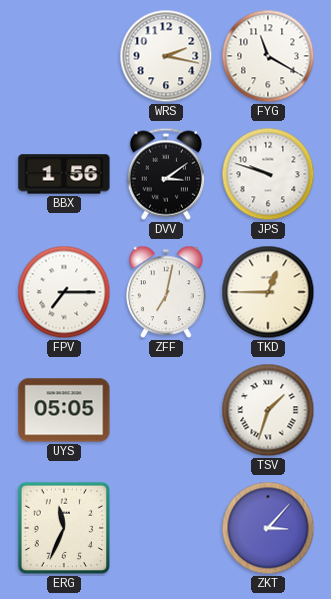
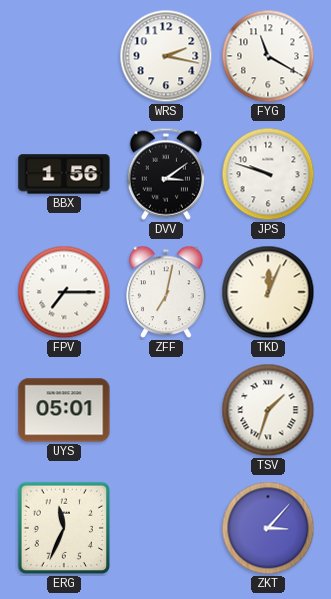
TKD: 12:45 -> 12:04 (268, 292)
UYS: 05:05 -> 05:01 (64, 410)
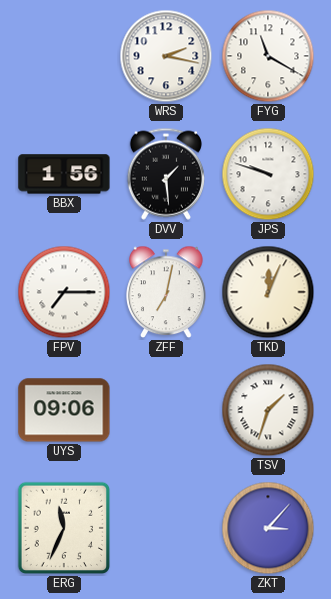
DVV: 3:09 -> 1:29 (166, 174)
UYS: 05:01 -> 09:06 (64, 410)
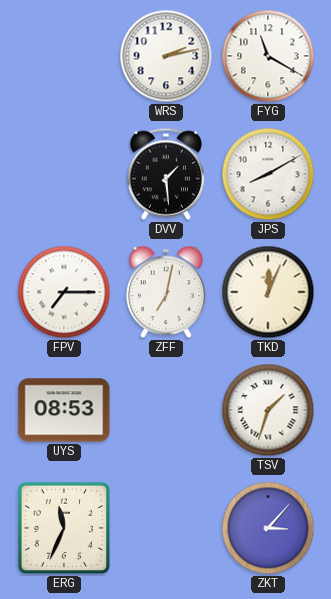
WRS: 2:17 -> 2:13 (166, 56)
BBX: 1:56 -> none (64, 174)
JPS: 9:48 -> 8:10 (268, 174)
UYS: 09:06 -> 08:53 (64, 410)
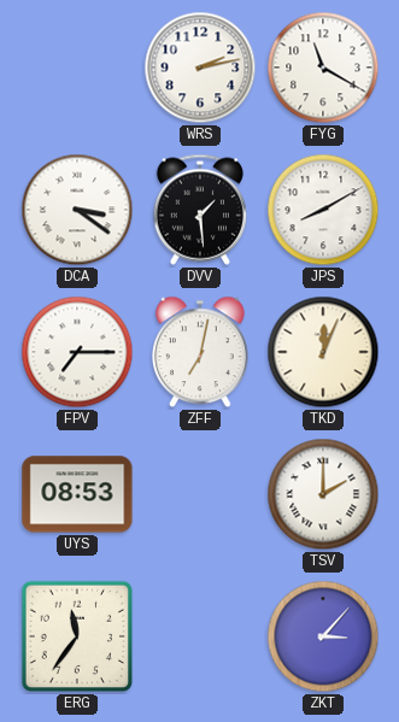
DCA: none -> 3:21 (77, 210)
TSV: 1:33 -> 2:00 (323, 494)
ERG: 11:34 -> 11:36 (77, 636)
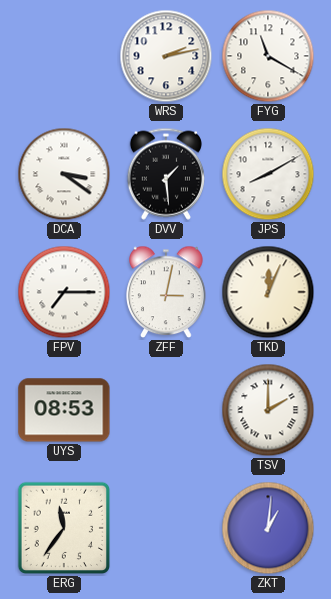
ZFF: 7:02 -> 3:02 (166, 292)
ZKT: 3:07 -> 1:01 (268, 528)
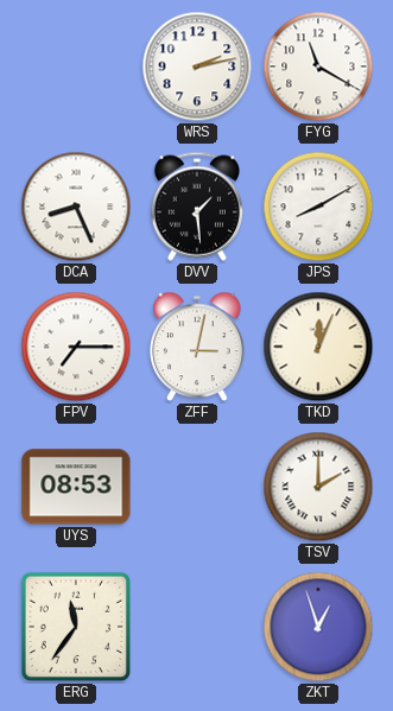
DCA: 3:21 -> 8:26 (76, 207)
ZKT: 1:01 -> 12:57 (318, 627)
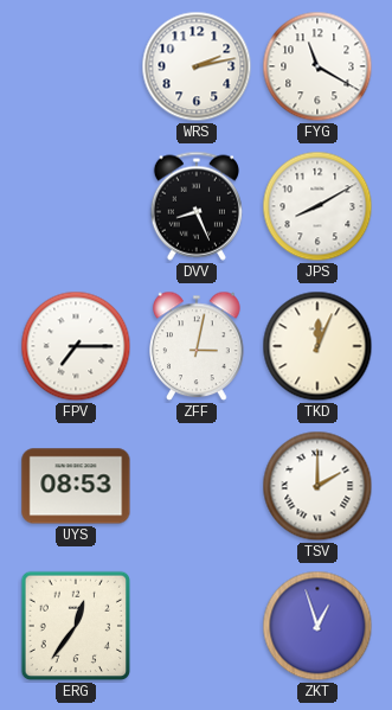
DCA: 8:26 -> none (76, 207)
DVV: 1:29 -> 8:26 (197, 206)
ERG: 11:36 -> 12:36 (76, 626)
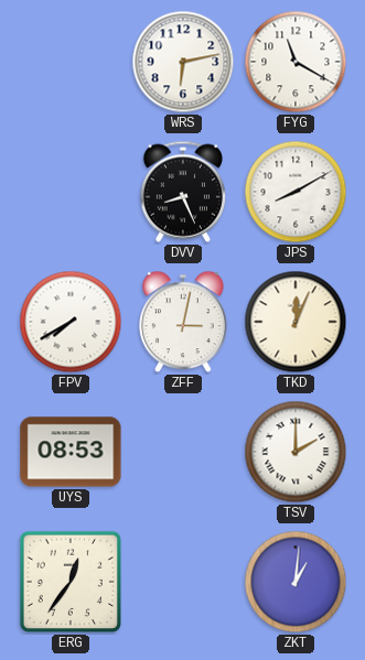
WRS: 2:13 -> 6:13 (183, 62)
FPV: 7:15 -> 7:40 (71, 322)
ZKT: 12:57 -> 1:01 (296, 582)
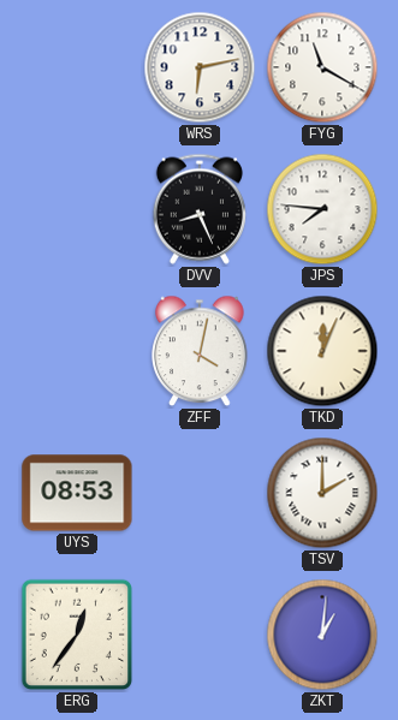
JPS: 8:10 -> 7:46 (322, 209)
FPV: 7:40 -> none (71, 322)
ZFF: 3:02 -> 4:02 (200, 351)
